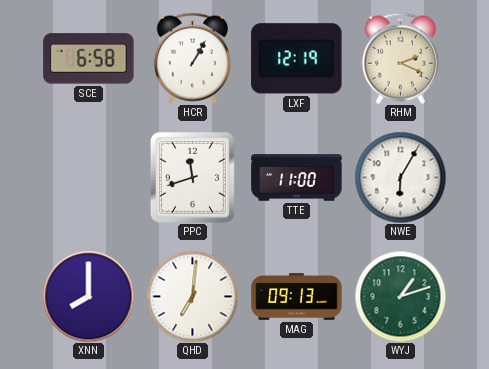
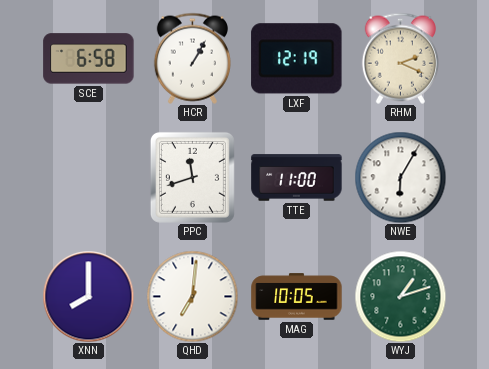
MAG: 09:13 -> 10:05 (297, 297)
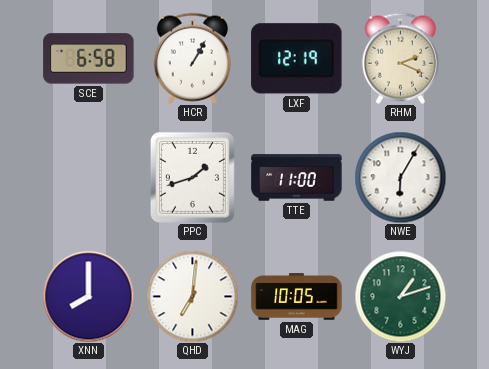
PPC: 11:42 -> 1:42 (192, 177)
